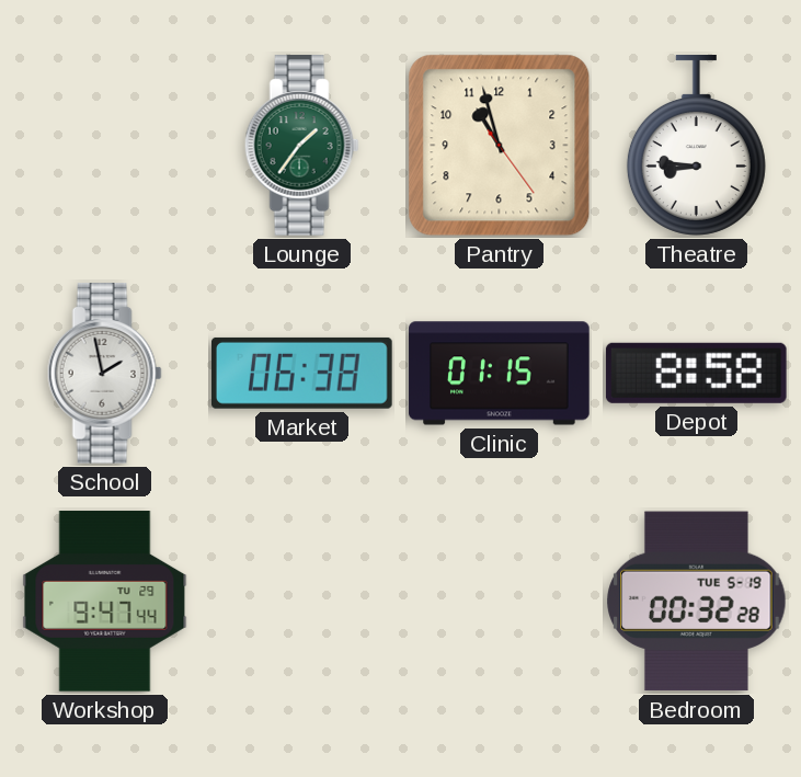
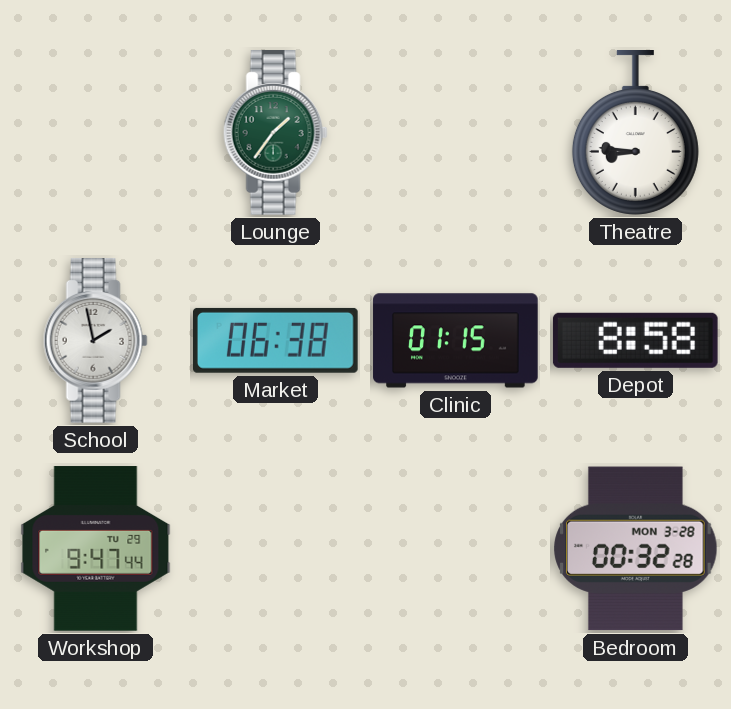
Pantry: 10:57 -> none (500, 146)
Bedroom date: TUE 5-19 -> MON 3-28 (636, 549)
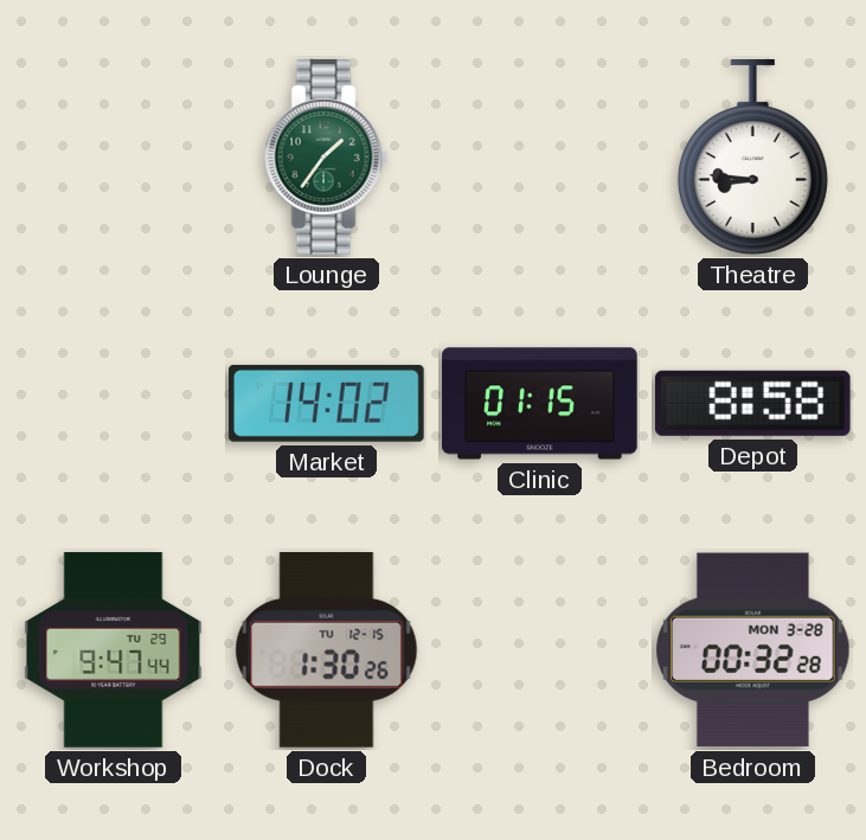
School: 1:58 -> none (95, 341)
Market: 06:38 -> 14:02 (327, 403)
Dock: none -> 1:30 (327, 650)
